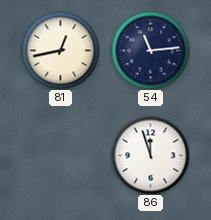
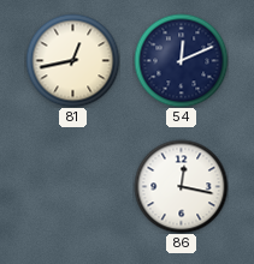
54: 11:14 -> 12:11 (181, 60)
86: 11:57 -> 12:17 (181, 186)
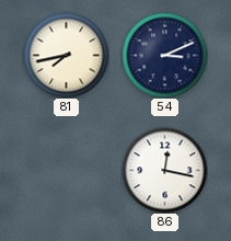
81: 12:43 -> 7:43 (66, 55)
54: 12:11 -> 3:11 (164, 55)
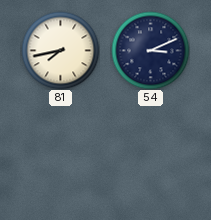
86: 12:17 -> none (164, 170)
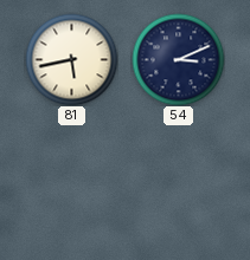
81: 7:43 -> 5:43 (71, 59)
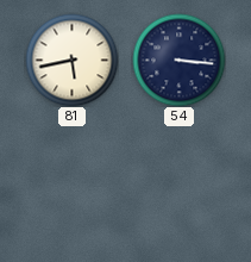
54: 3:11 -> 3:16 (178, 60)
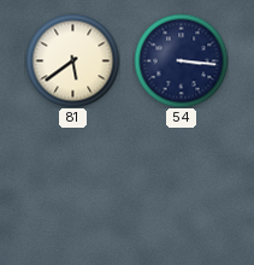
81: 5:43 -> 5:39 (72, 60)
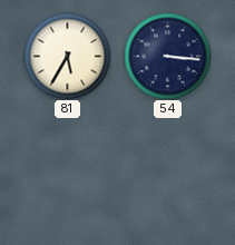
81: 5:39 -> 5:35 (67, 56)
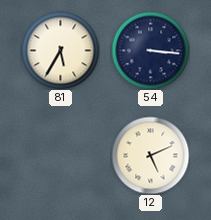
12: none -> 5:11 (150, 155)
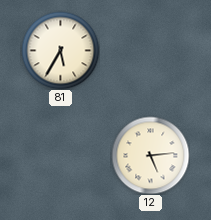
54: 3:16 -> none (150, 50)
12: 5:11 -> 5:14 (150, 155)
